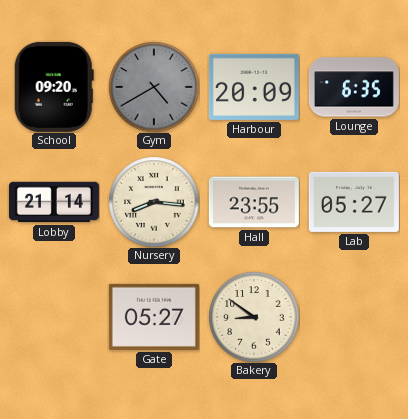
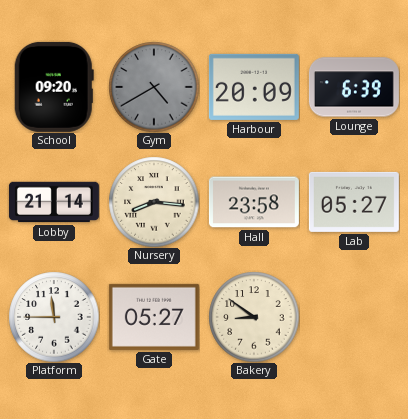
Lounge: 6:35 -> 6:39 (354, 87)
Hall: 23:55 -> 23:58 (254, 202)
Platform: none -> 11:45 (54, 317)
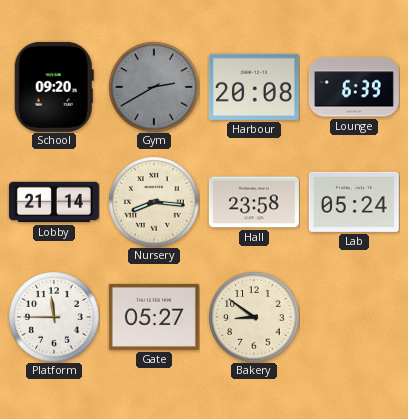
Gym: 4:40 -> 2:40 (154, 87)
Harbour: 20:09 -> 20:08 (254, 87)
Lab: 05:27 -> 05:24 (354, 202)
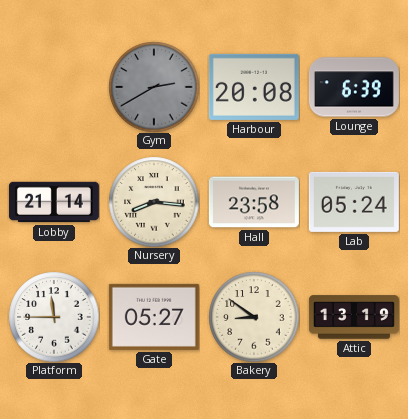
School: 09:20 -> none (54, 87)
Attic: none -> 13:19 (354, 317)
